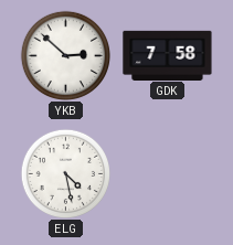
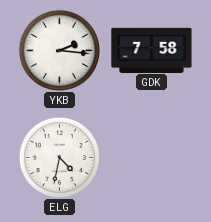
YKB: 2:52 -> 2:16 (59, 50)
ELG: 4:28 -> 4:32 (59, 157)
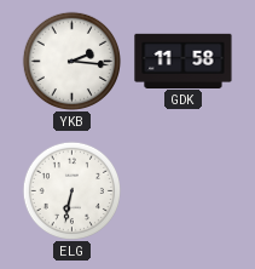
GDK: 7:58 -> 11:58 (184, 61)
ELG: 4:32 -> 6:32 (71, 190)
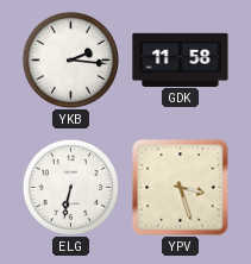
YPV: none -> 3:27 (181, 188)
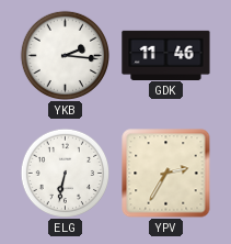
GDK: 11:58 -> 11:46 (166, 55)
YPV: 3:27 -> 2:35 (166, 174)
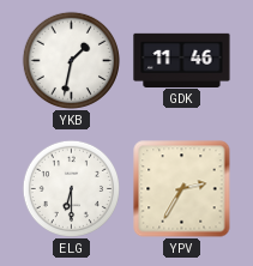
YKB: 2:16 -> 1:32 (71, 60)
ELG: 6:32 -> 6:30 (71, 188)
